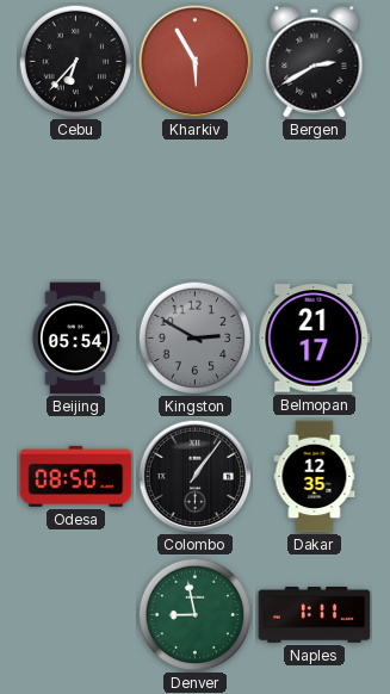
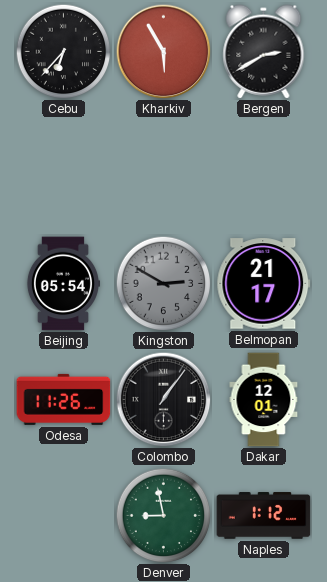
Odesa: 08:50 -> 11:26 (64, 399)
Dakar: 12:35 -> 12:01 (264, 400)
Naples: 1:11 -> 1:12 (264, 516)
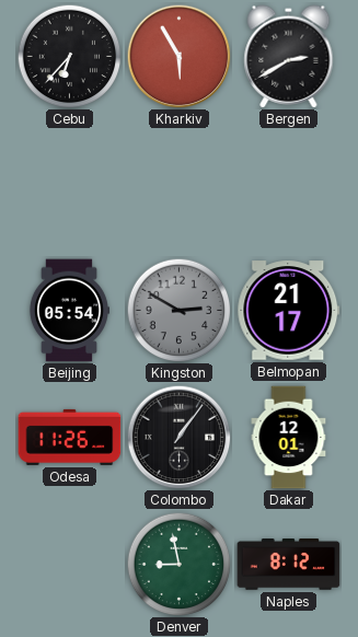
Naples: 1:12 -> 8:12 (289, 565)
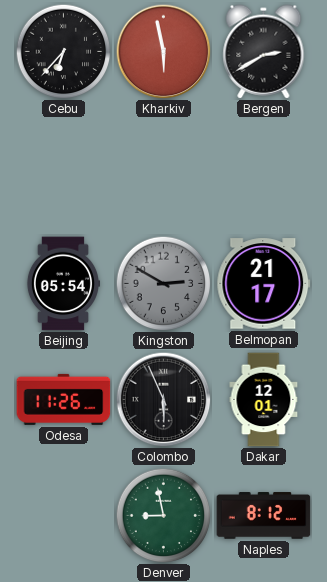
Kharkiv: 5:55 -> 5:58 (163, 51)
Colombo: 1:06 -> 5:56 (163, 399)
